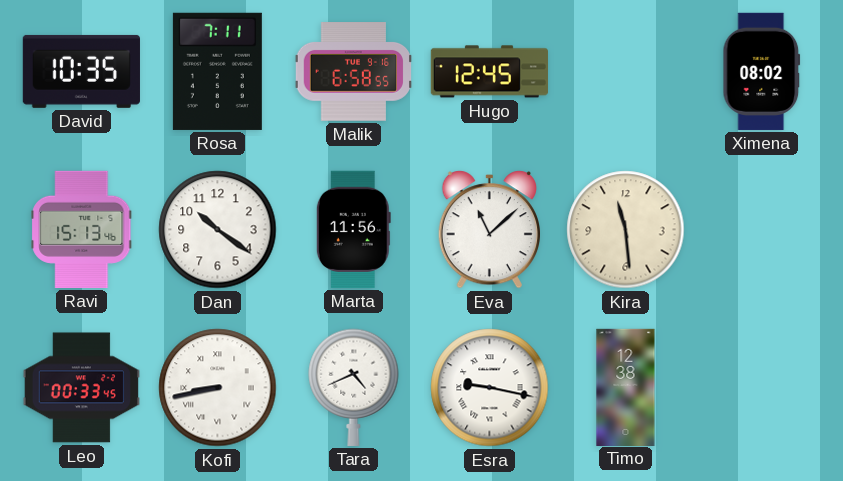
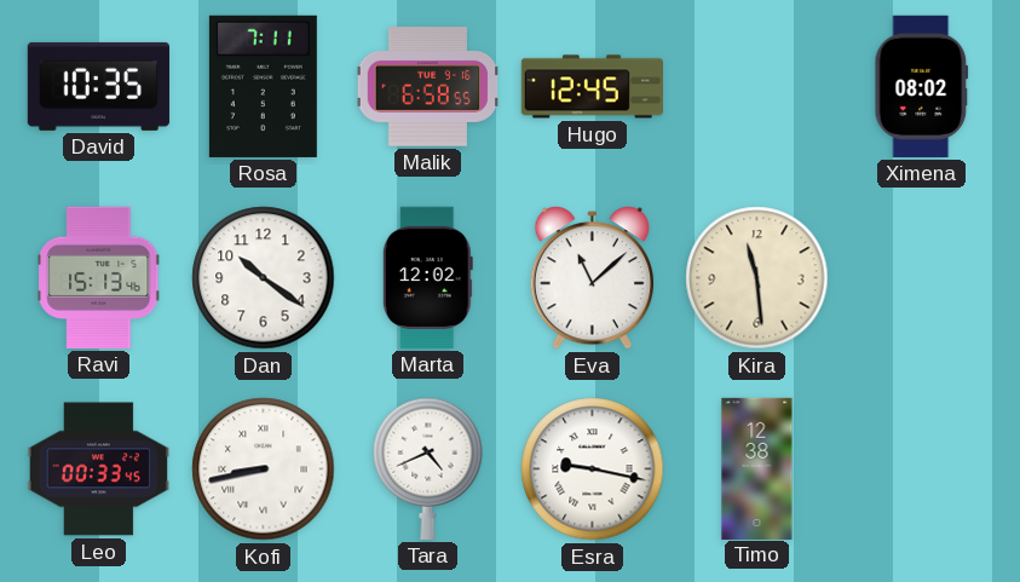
Marta: 11:56 -> 12:02 (427, 277)
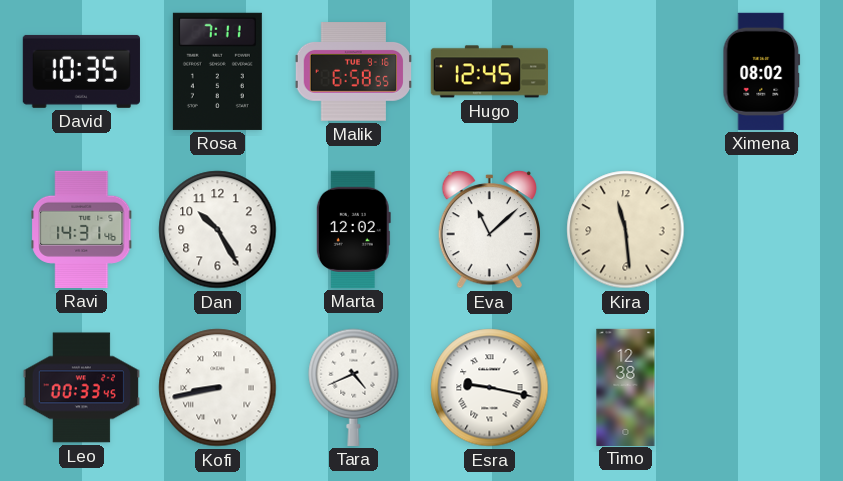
Ravi: 15:13 -> 14:31 (82, 229)
Dan: 10:21 -> 10:25 (218, 230)
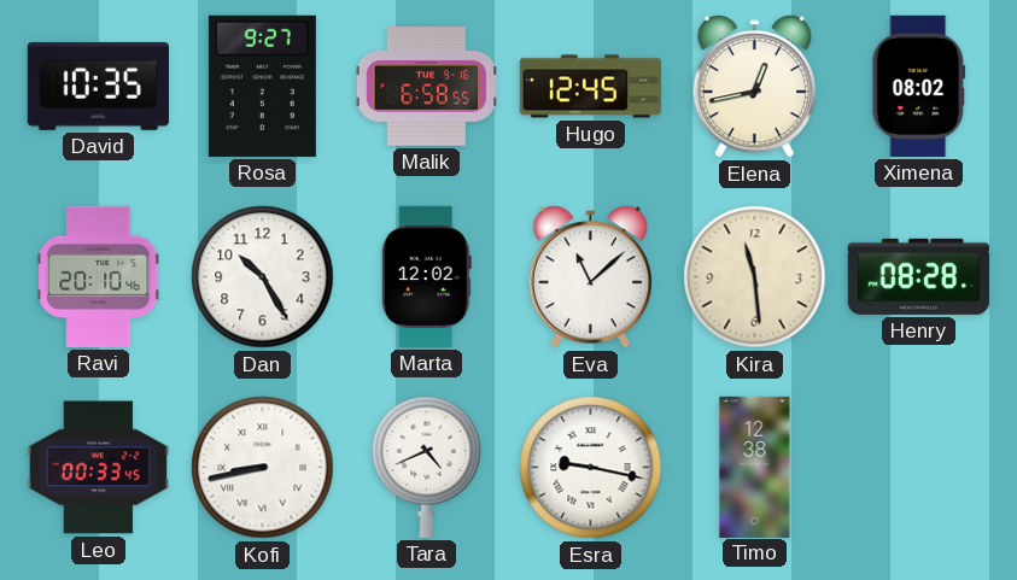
Rosa: 7:11 -> 9:27 (262, 86)
Elena: none -> 12:43 (754, 87)
Ravi: 14:31 -> 20:10 (99, 276)
Henry: none -> 08:28 (918, 276)
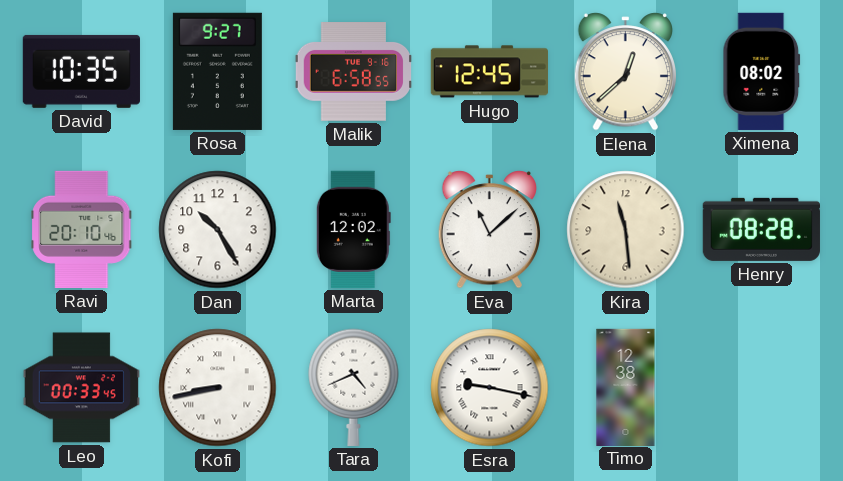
Elena: 12:43 -> 12:38 (625, 72)
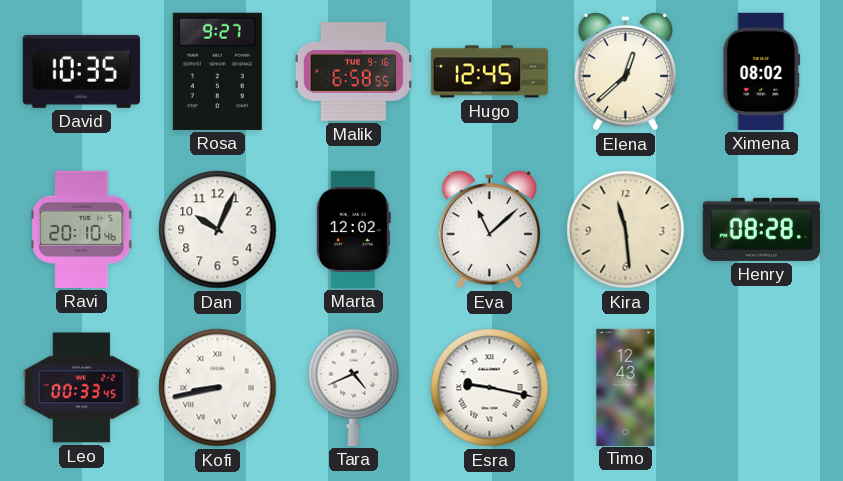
Dan: 10:25 -> 10:04 (218, 230)
Timo: 12:38 -> 12:43 (626, 387)
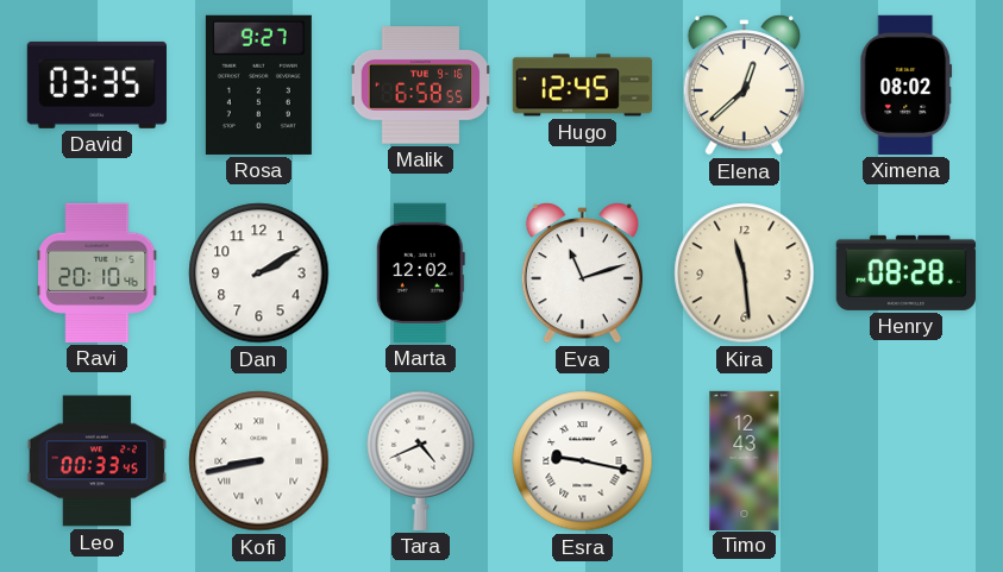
David: 10:35 -> 03:35 (96, 84)
Dan: 10:04 -> 2:10 (259, 274)
Eva: 11:08 -> 11:12 (582, 274)
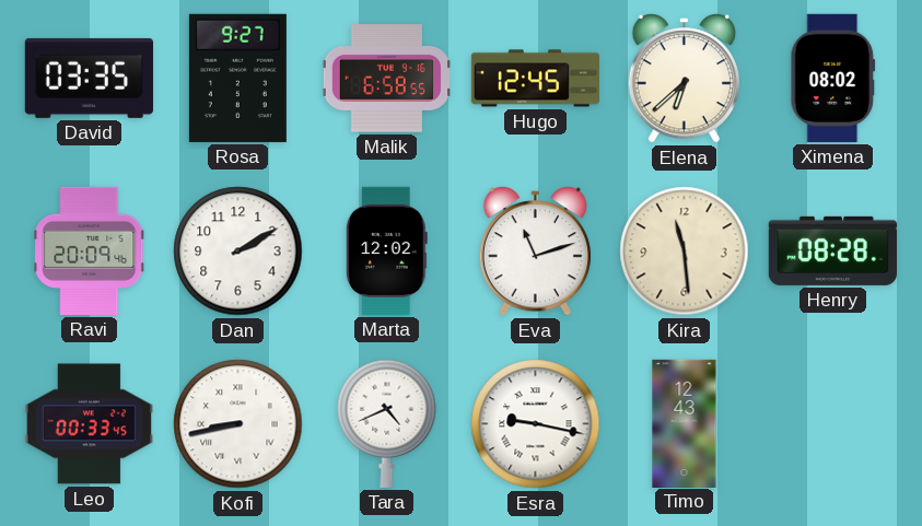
Elena: 12:38 -> 6:38 (684, 79)
Ravi: 20:10 -> 20:09 (90, 250)
